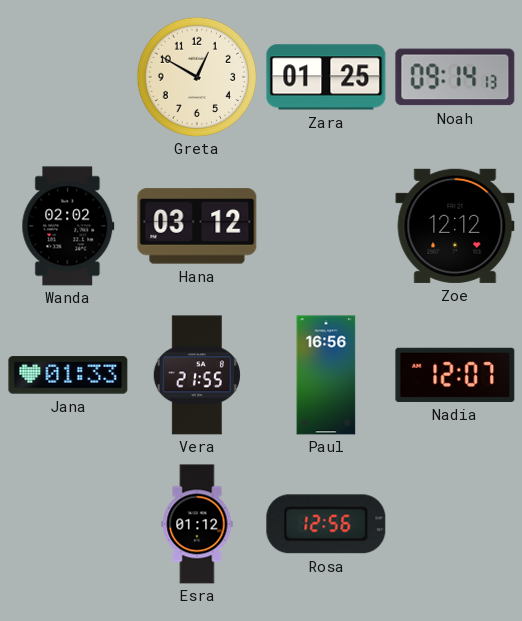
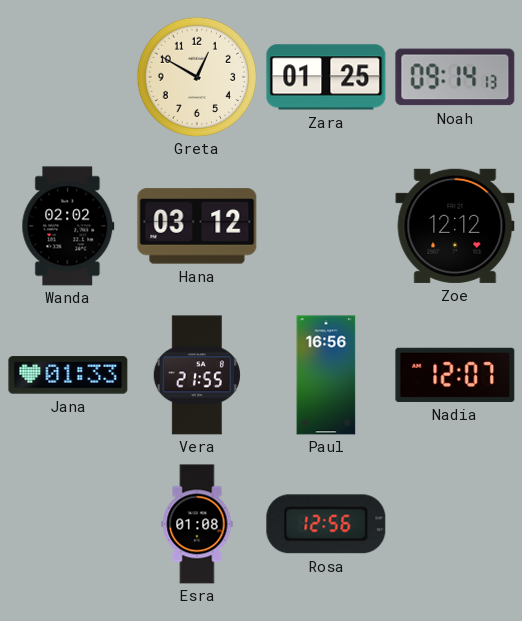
Esra: 01:12 -> 01:08 (197, 524)
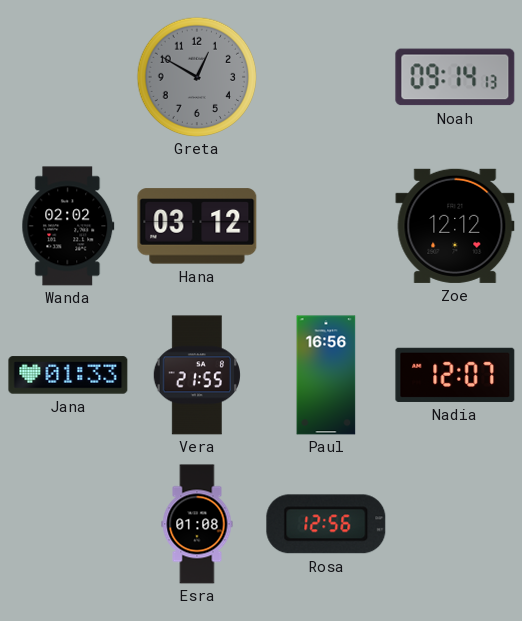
Greta dial: cream -> grey (197, 77)
Zara: 01:25 -> none (326, 77)
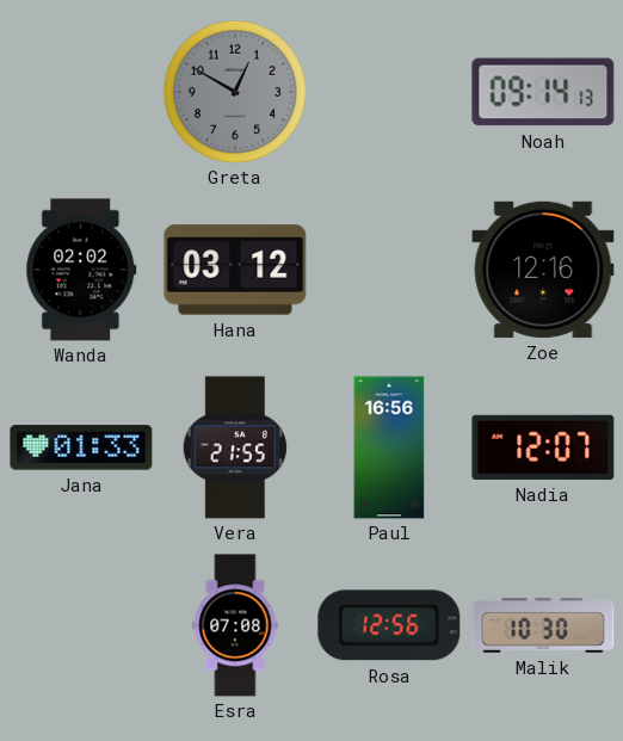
Zoe: 12:12 -> 12:16 (543, 270)
Esra: 01:08 -> 07:08 (235, 625)
Malik: none -> 10:30 (543, 625)
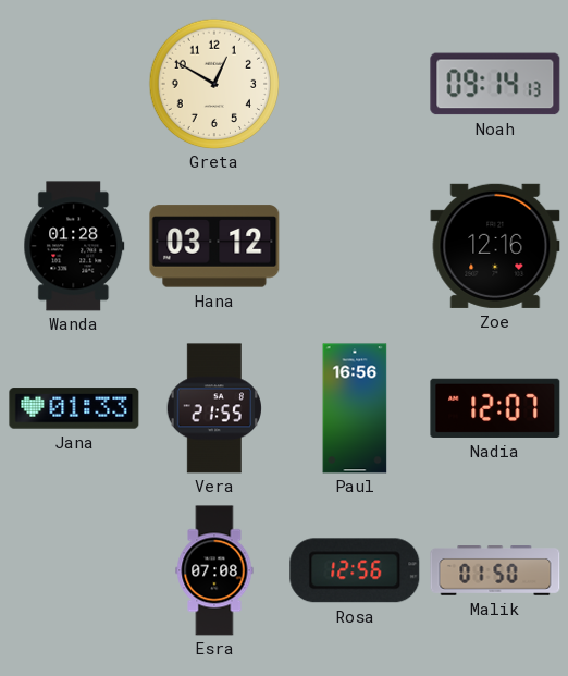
Greta dial: grey -> cream (214, 84)
Wanda: 02:02 -> 01:28 (74, 246)
Malik: 10:30 -> 01:50 (495, 570)
